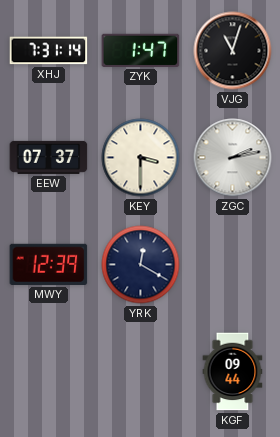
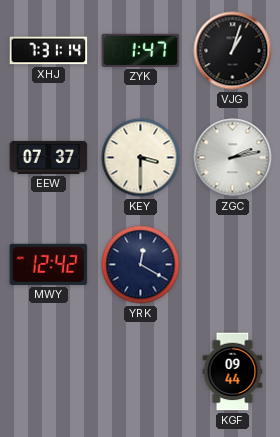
VJG: 11:03 -> 1:03 (233, 51)
MWY: 12:39 -> 12:42 (49, 264)
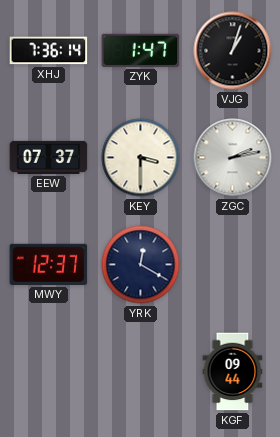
XHJ: 7:31 -> 7:36 (49, 51)
MWY: 12:42 -> 12:37 (49, 264)
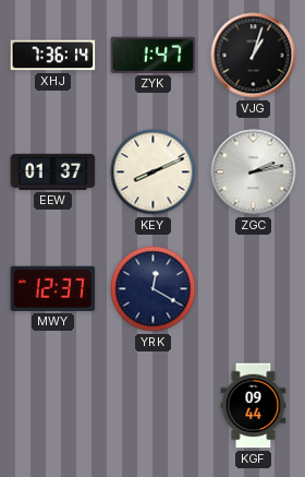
EEW: 07:37 -> 01:37 (53, 171)
KEY: 3:30 -> 8:11 (154, 172)
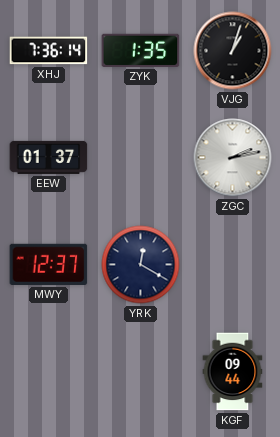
ZYK: 1:47 -> 1:35 (141, 50)
KEY: 8:11 -> none (154, 172)
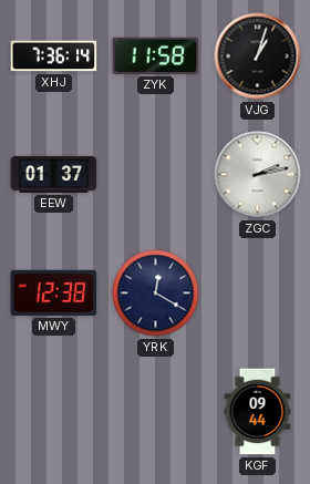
ZYK: 1:35 -> 11:58 (156, 55)
MWY: 12:37 -> 12:38 (54, 292)
